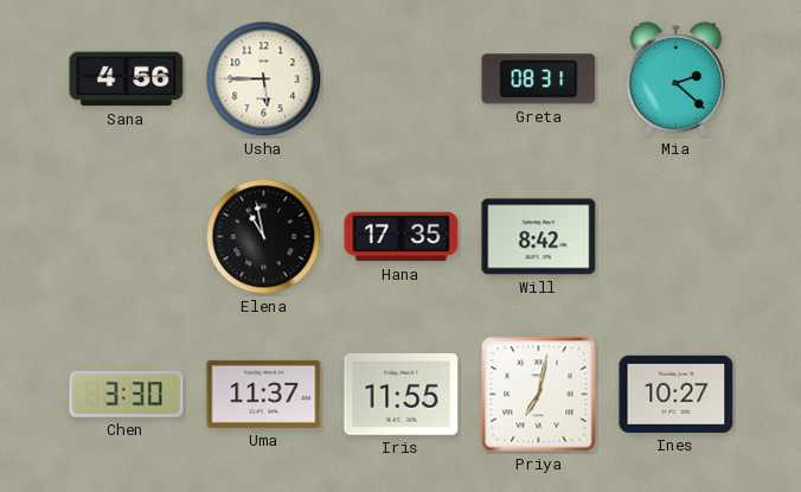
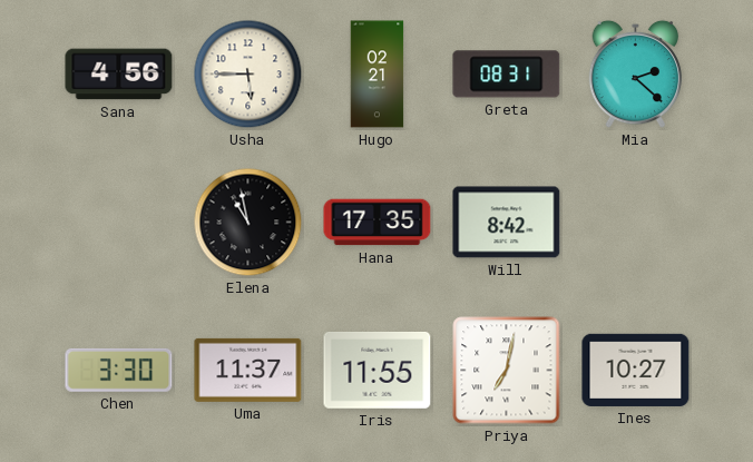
Hugo: none -> 02:21 (378, 75)
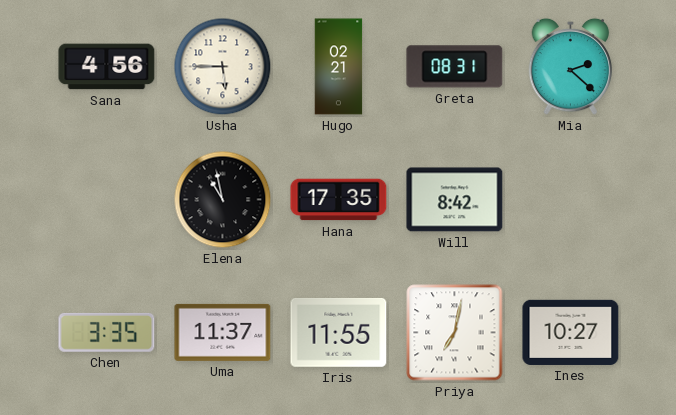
Chen: 3:30 -> 3:35 (107, 332)
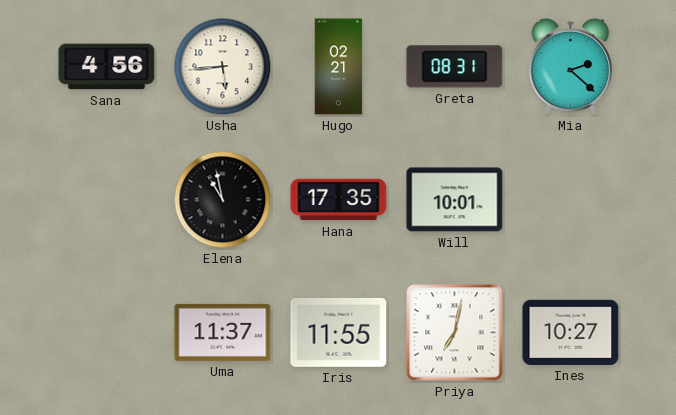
Usha: 5:45 -> 5:44 (223, 67)
Will: 8:42 -> 10:01 (455, 200)
Chen: 3:35 -> none (107, 332)
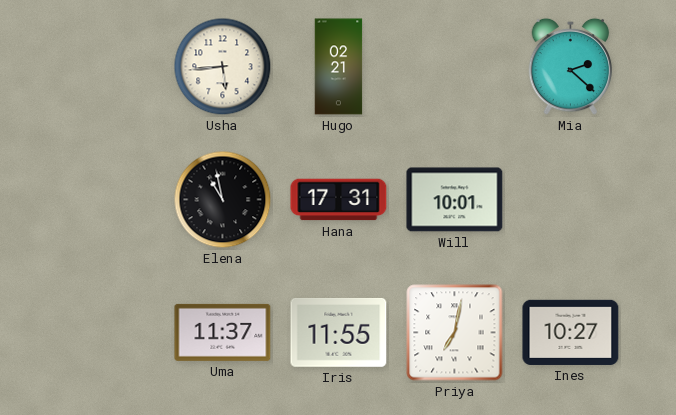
Sana: 4:56 -> none (107, 67)
Greta: 08:31 -> none (455, 67)
Hana: 17:35 -> 17:31 (339, 200)
